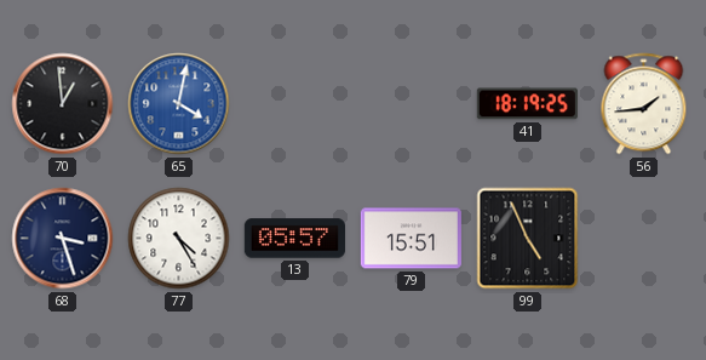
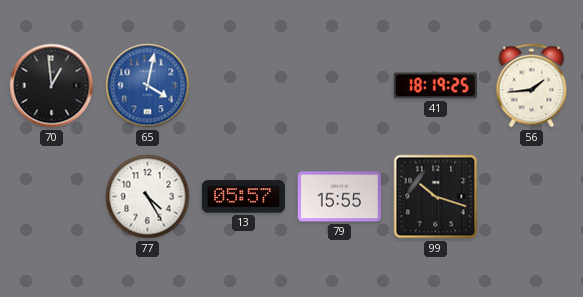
68: 3:27 -> none (63, 239)
79: 15:51 -> 15:55 (339, 197)
99: 4:56 -> 10:18 (436, 197)
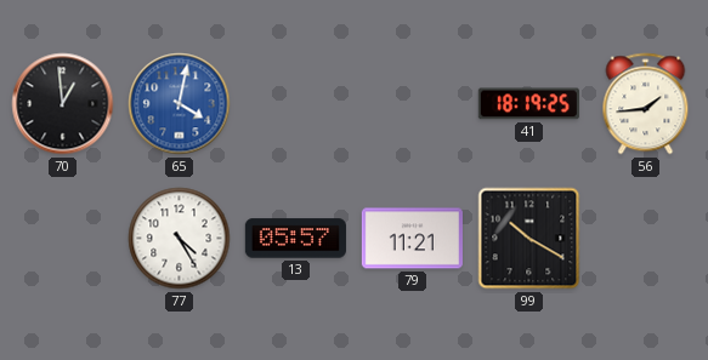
79: 15:55 -> 11:21 (412, 239)
99: 10:18 -> 10:20 (529, 239)
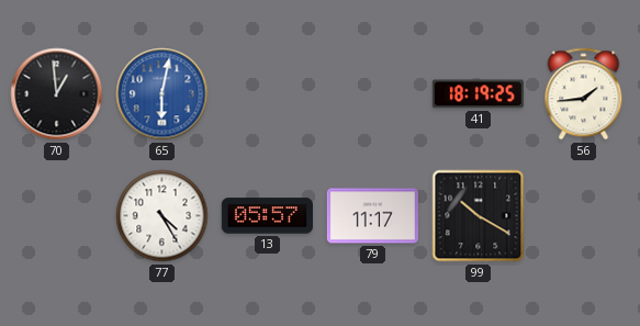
65: 4:02 -> 6:02 (162, 94)
79: 11:21 -> 11:17 (372, 216)
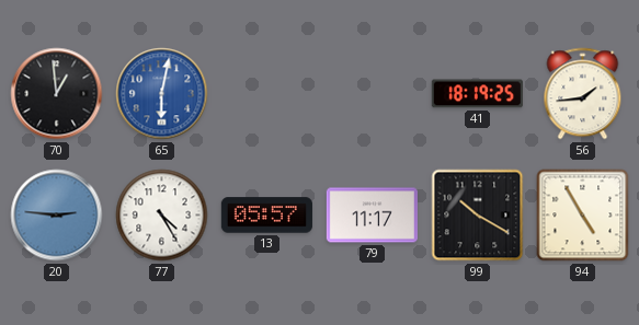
20: none -> 2:46 (57, 216)
94: none -> 4:55 (583, 216)
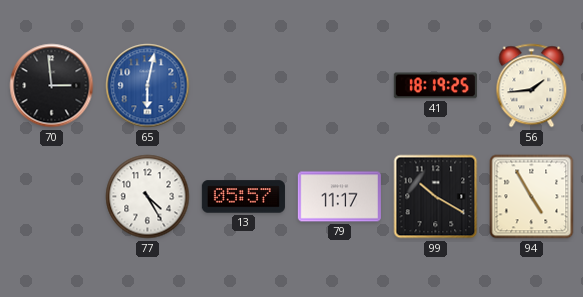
70: 12:59 -> 2:59 (52, 86)
20: 2:46 -> none (57, 216)
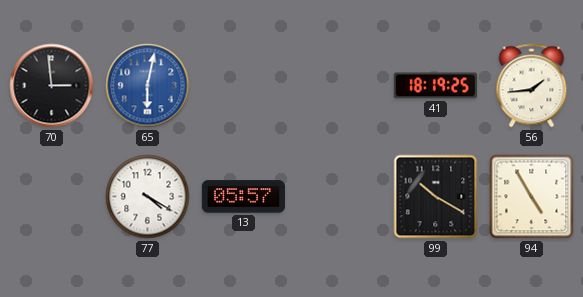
77: 4:25 -> 4:20 (148, 197)
79: 11:17 -> none (339, 197)
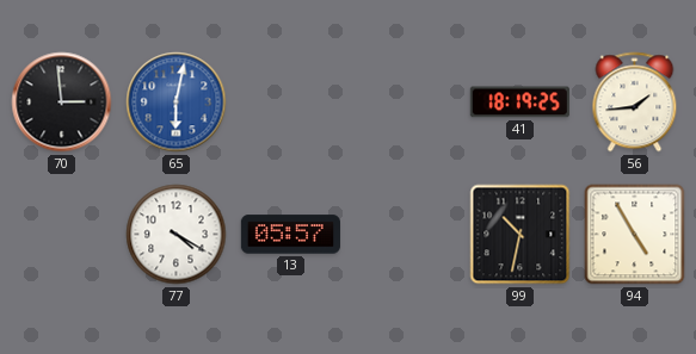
99: 10:20 -> 10:32 (521, 235)
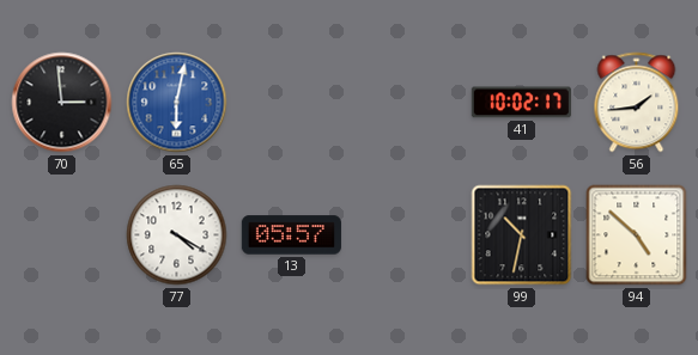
41: 18:19 -> 10:02 (521, 103)
94: 4:55 -> 4:52 (637, 235)
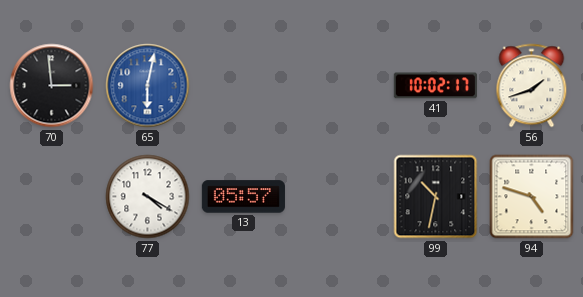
56: 1:44 -> 1:42 (532, 86)
94: 4:52 -> 4:48 (532, 197)
